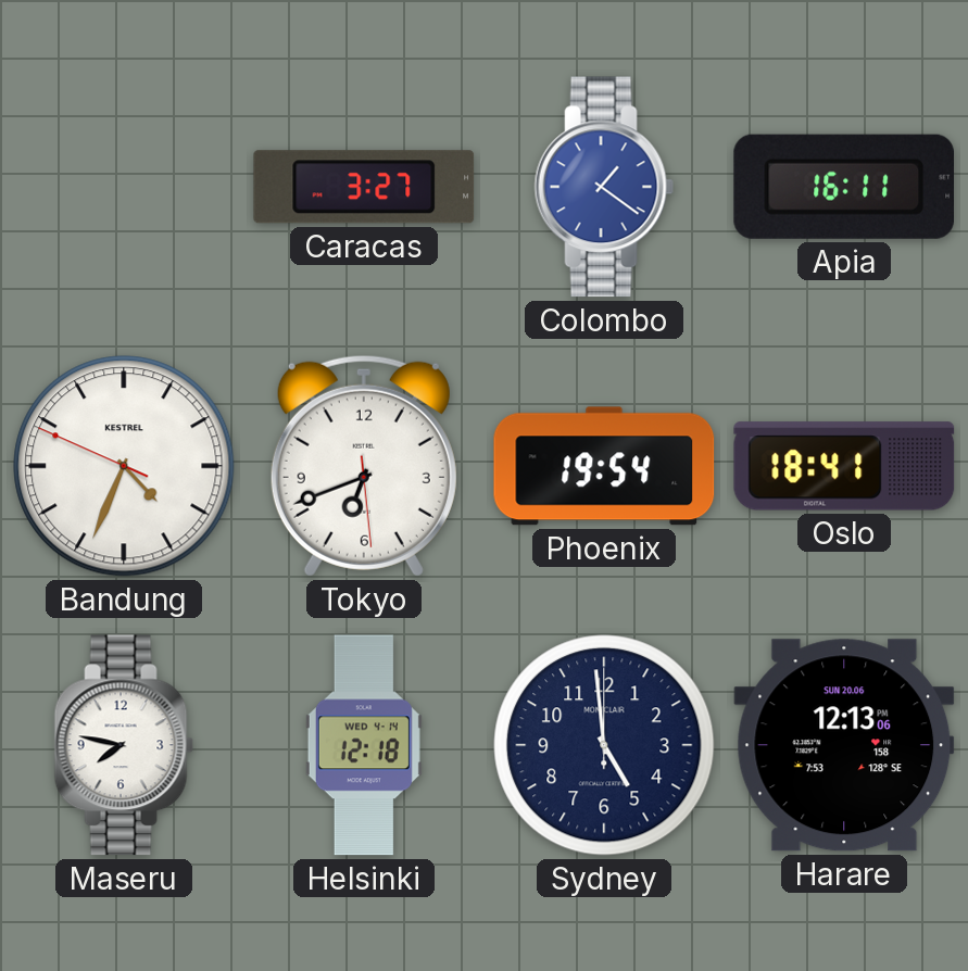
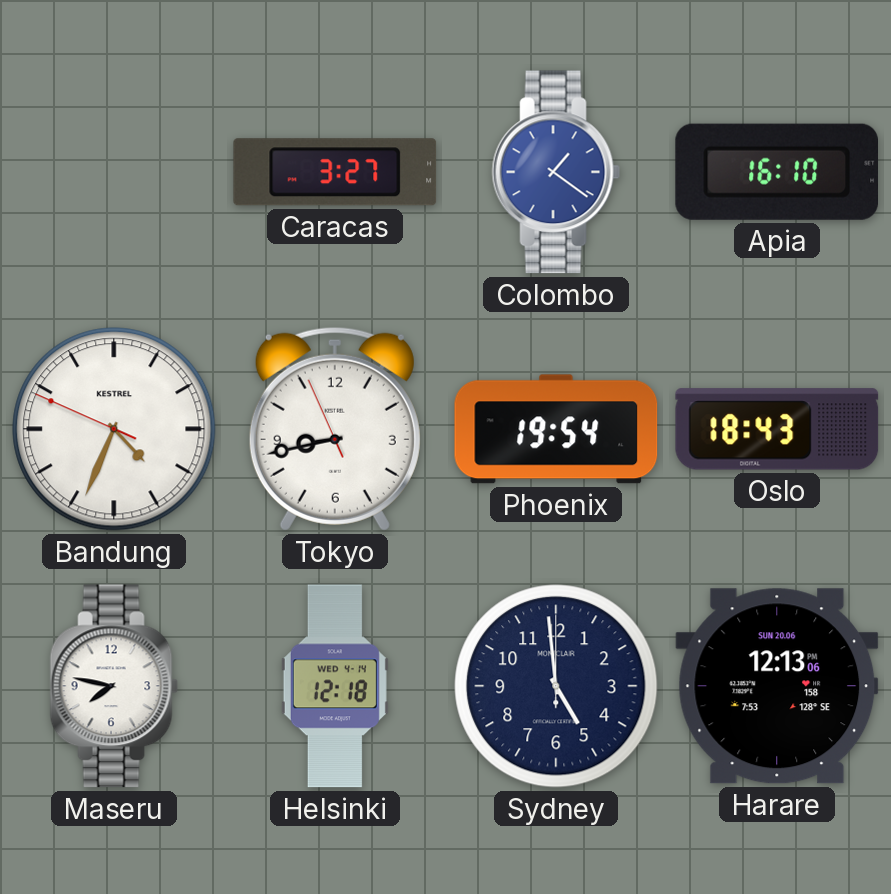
Apia: 16:11 -> 16:10 (776, 172)
Tokyo: 6:41 -> 8:42 (335, 429)
Oslo: 18:41 -> 18:43 (777, 429)
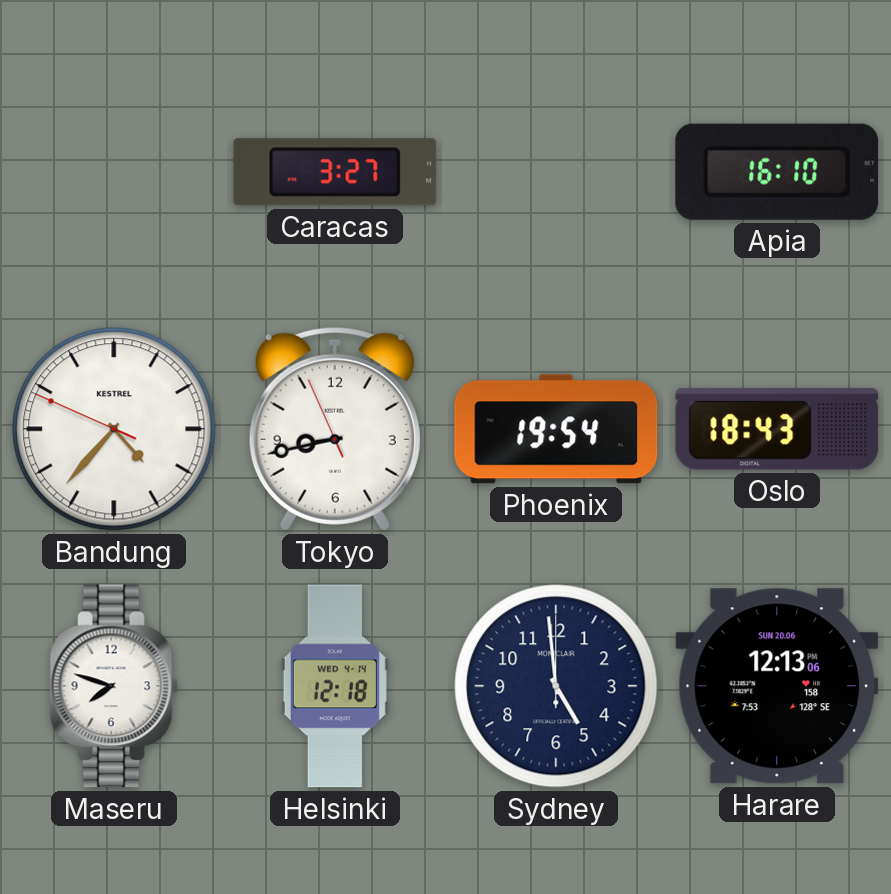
Colombo: 1:21 -> none (556, 172)
Bandung: 4:33 -> 4:36 (114, 429)
Maseru: 7:47 -> 7:48 (114, 686)
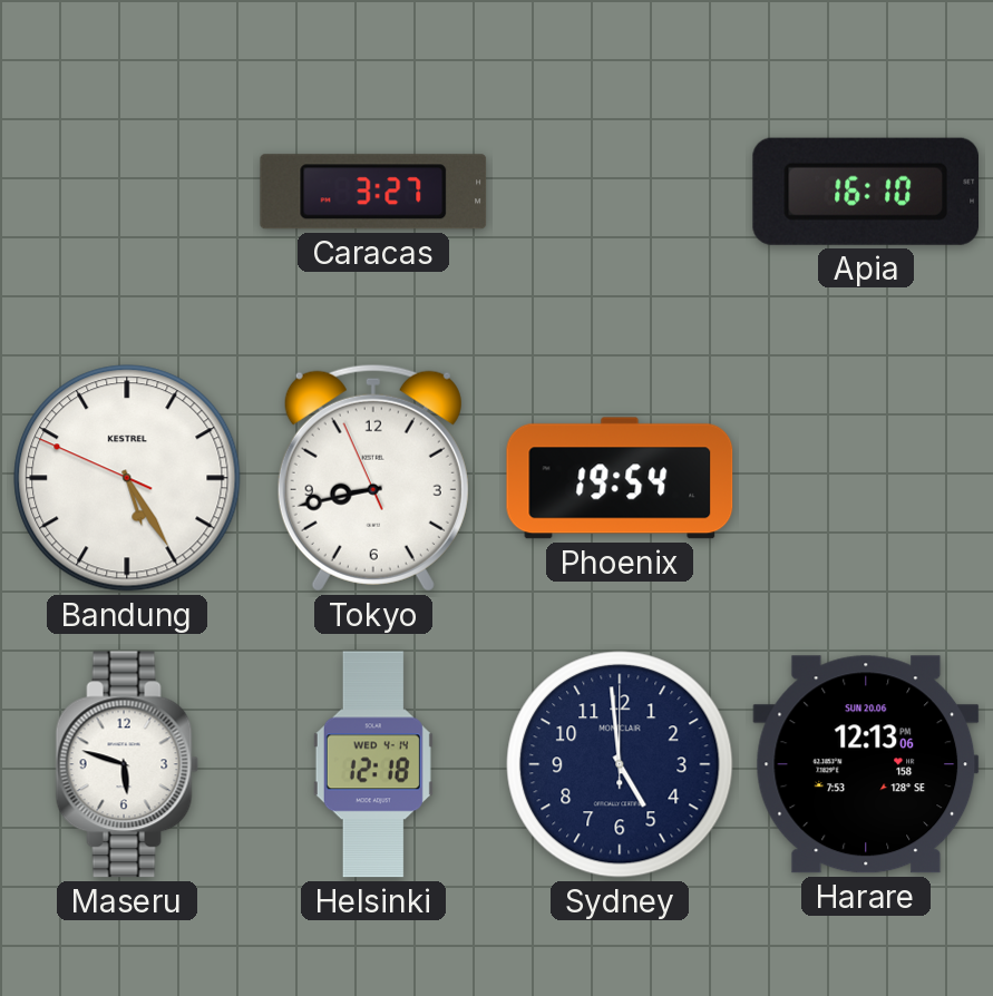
Bandung: 4:36 -> 5:24 (127, 478)
Oslo: 18:43 -> none (777, 429)
Maseru: 7:48 -> 5:48 (127, 764)
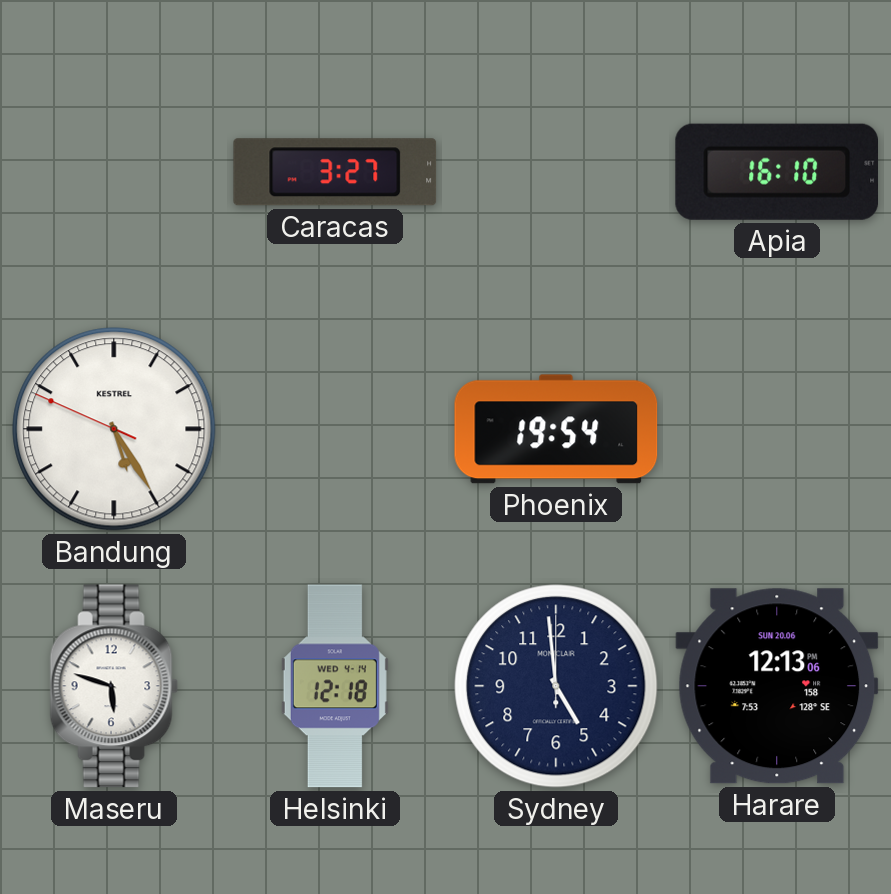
Tokyo: 8:42 -> none (373, 478)
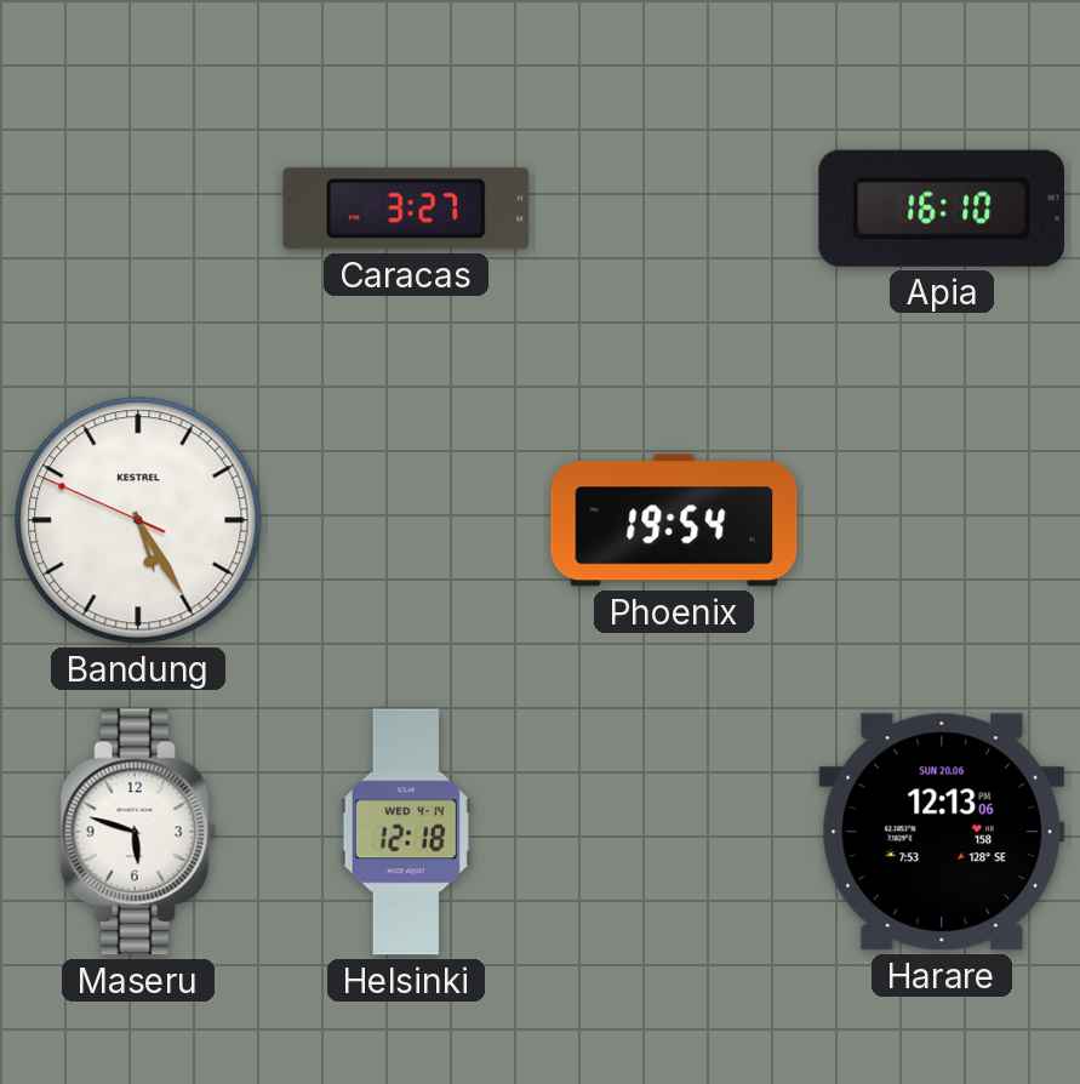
Sydney: 4:59 -> none (556, 686)
